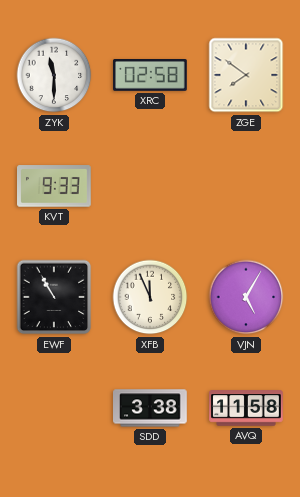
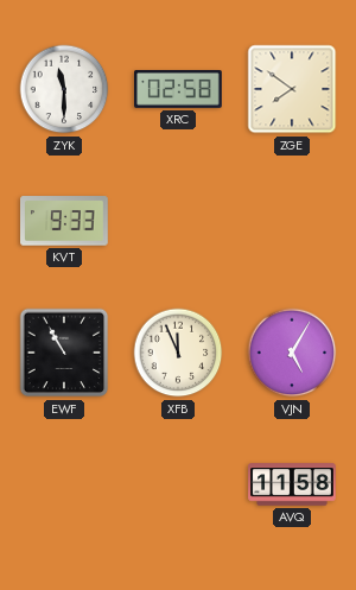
SDD: 3:38 -> none (150, 408)
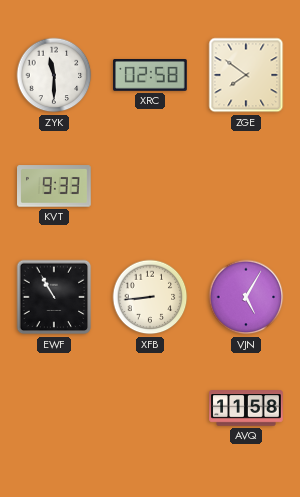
XFB: 11:56 -> 8:44 (150, 297)
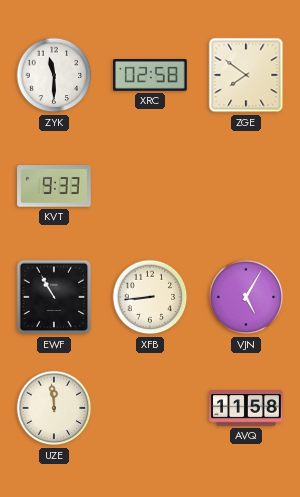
UZE: none -> 11:59 (54, 408)
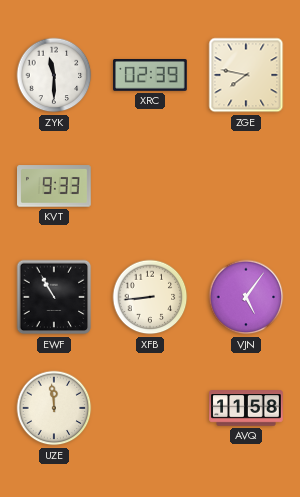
XRC: 02:58 -> 02:39 (150, 76)
ZGE: 7:51 -> 7:47 (246, 75)
VJN: 5:05 -> 5:06 (246, 297)
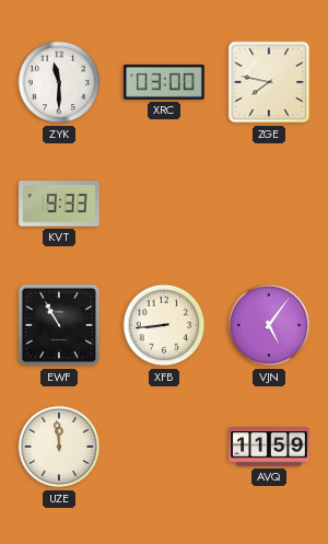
XRC: 02:39 -> 03:00 (164, 83)
AVQ: 11:58 -> 11:59 (269, 447)
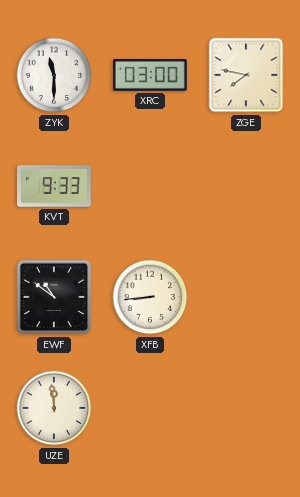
EWF: 10:55 -> 10:51 (54, 297)
VJN: 5:06 -> none (269, 325)
AVQ: 11:59 -> none (269, 447)
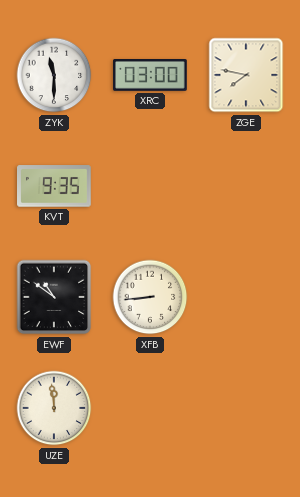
KVT: 9:33 -> 9:35 (55, 186)
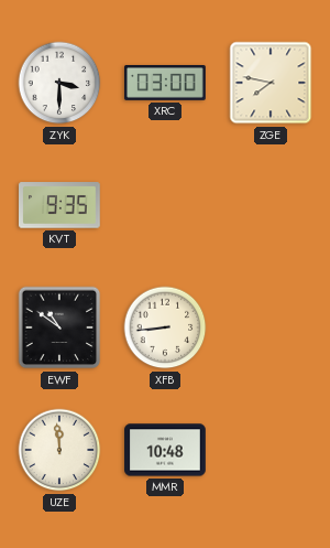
ZYK: 11:30 -> 3:30 (59, 83)
MMR: none -> 10:48 (165, 450)
